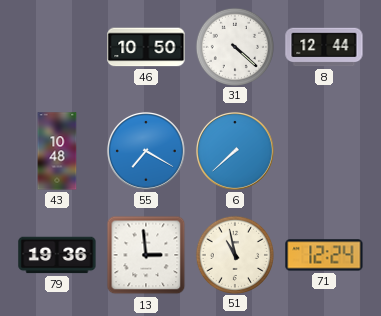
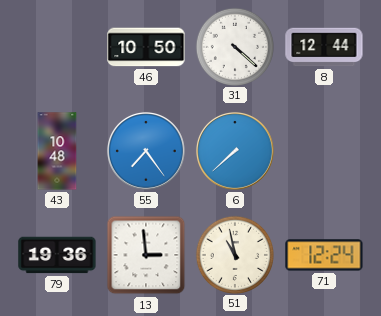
55: 7:20 -> 7:24 (146, 151)
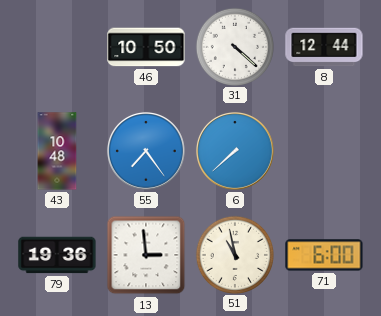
71: 12:24 -> 6:00 (324, 255)
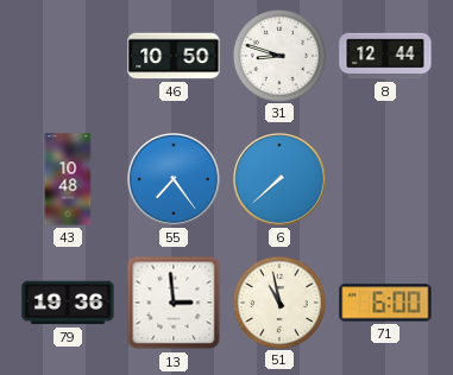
31: 4:22 -> 8:48 (278, 55)
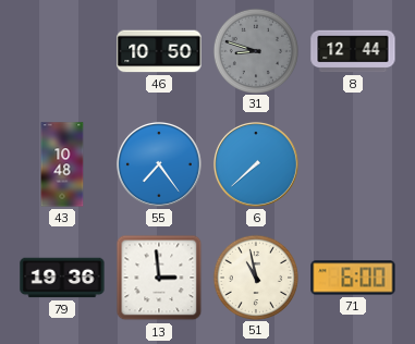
31 dial: white -> grey (255, 50)
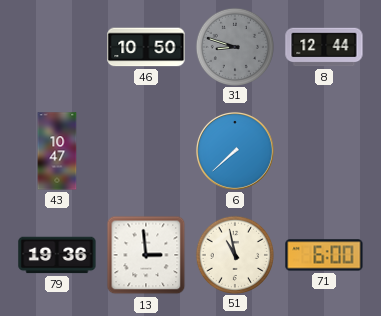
43: 10:48 -> 10:47 (57, 151)
55: 7:24 -> none (159, 164)
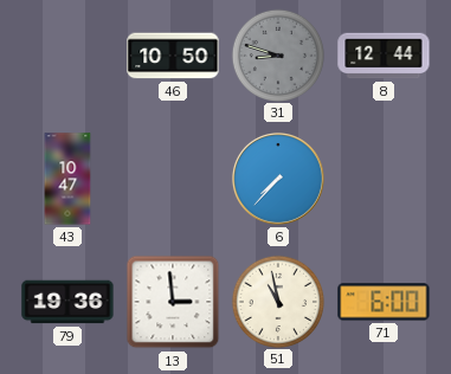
6: 7:38 -> 7:37 (278, 179)
